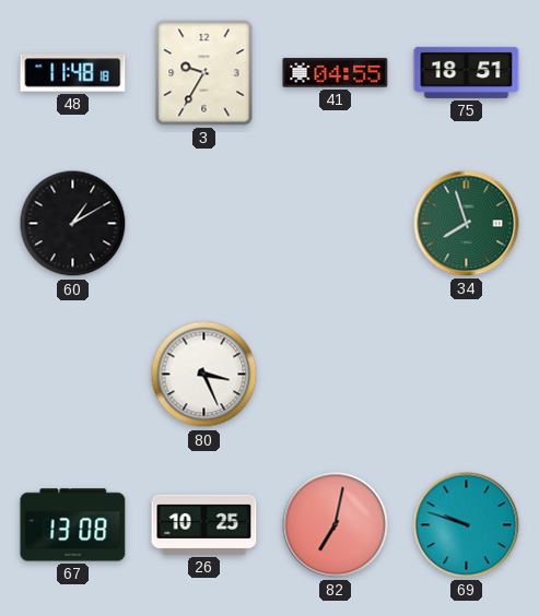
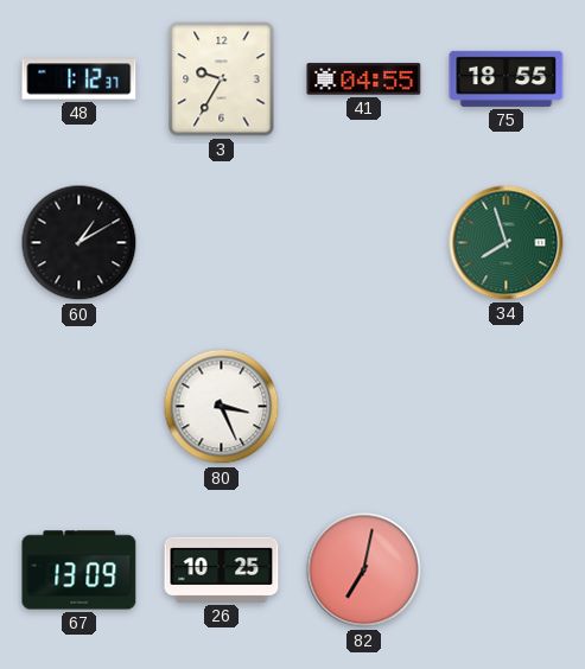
48: 11:48 -> 1:12 (80, 79)
75: 18:51 -> 18:55 (507, 78)
67: 13:08 -> 13:09 (80, 571)
69: 9:48 -> none (467, 525)
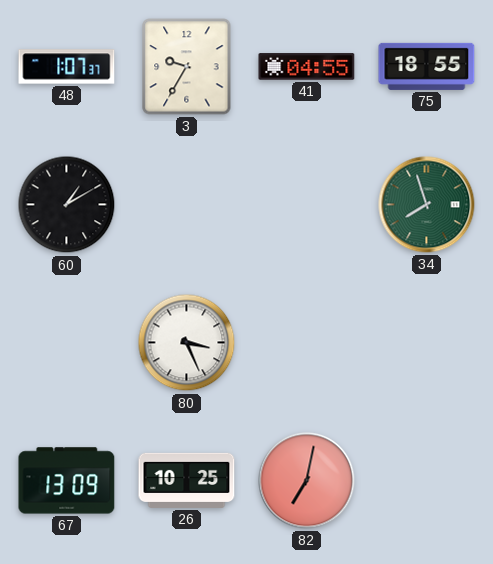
48: 1:12 -> 1:07 (67, 67)
